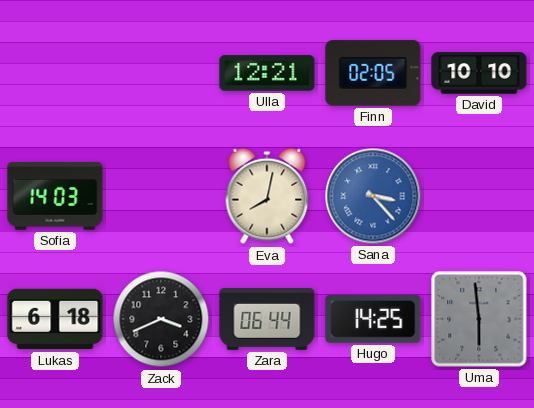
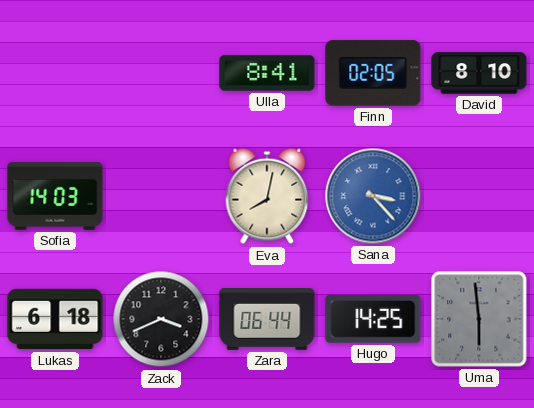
Ulla: 12:21 -> 8:41 (267, 73)
David: 10:10 -> 8:10 (479, 73)
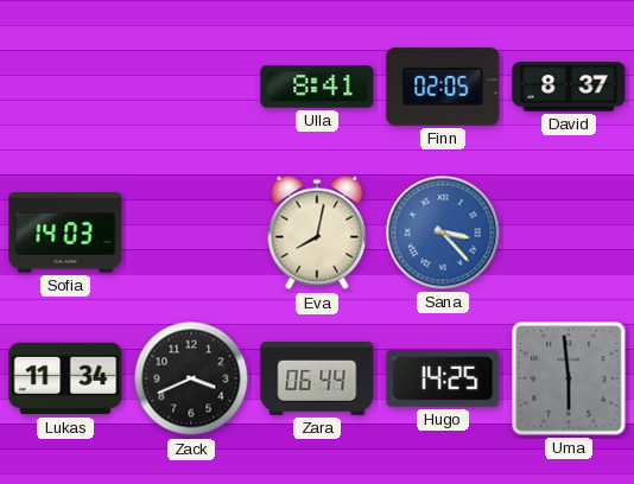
David: 8:10 -> 8:37 (569, 87)
Lukas: 6:18 -> 11:34 (65, 378)
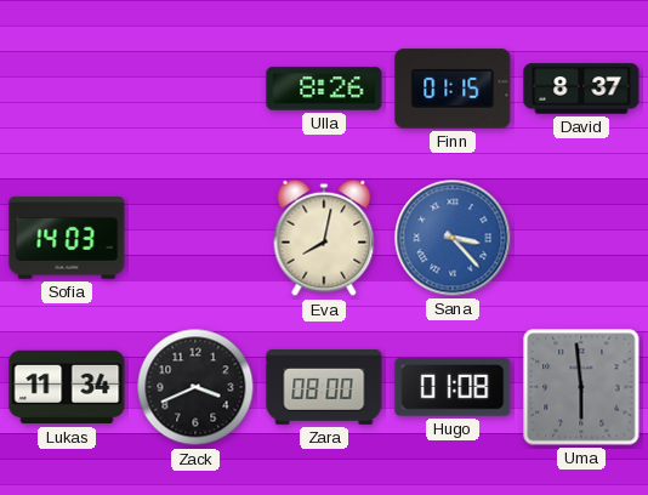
Ulla: 8:41 -> 8:26 (324, 89)
Finn: 02:05 -> 01:15 (453, 89)
Zara: 06:44 -> 08:00 (324, 388)
Hugo: 14:25 -> 01:08 (453, 387)
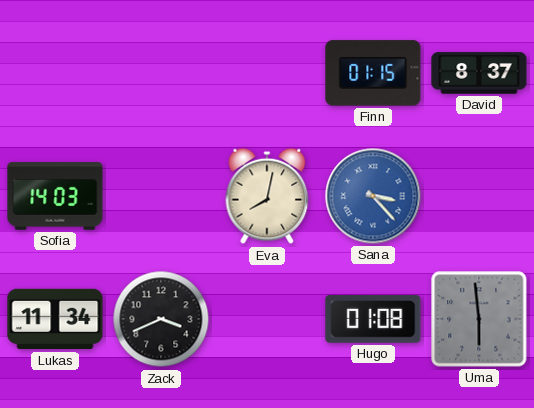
Ulla: 8:26 -> none (324, 89)
Zara: 08:00 -> none (324, 388)
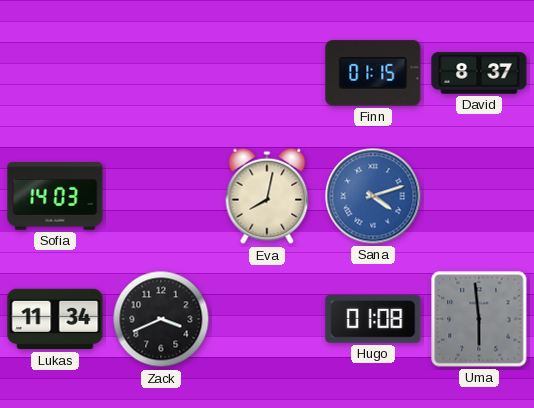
Sana: 3:23 -> 4:12 (373, 196)
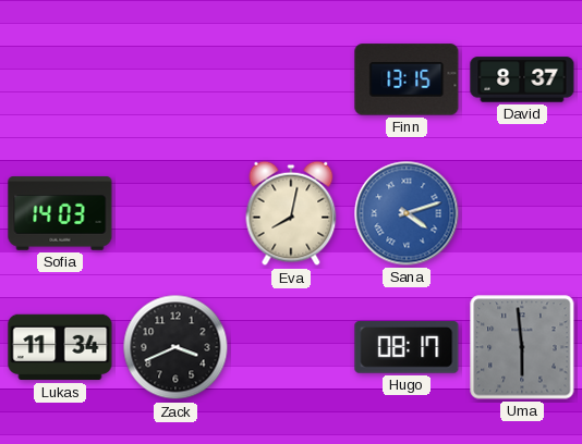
Finn: 01:15 -> 13:15 (407, 79)
Hugo: 01:08 -> 08:17 (407, 347)
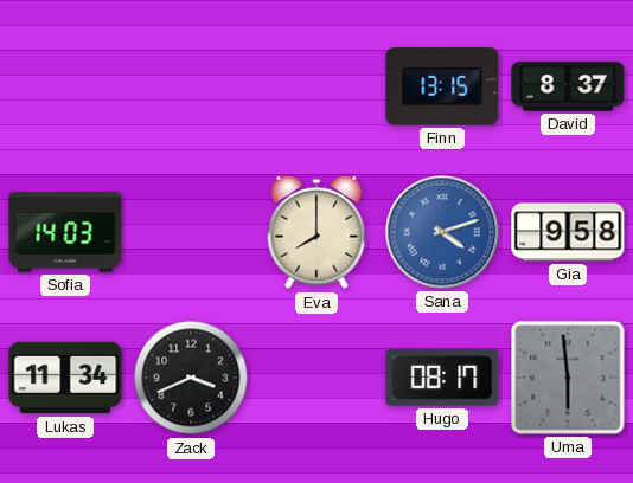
Eva: 8:02 -> 8:00 (316, 232)
Gia: none -> 9:58 (568, 232)
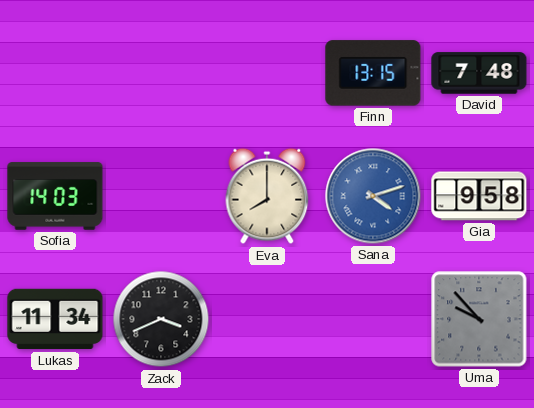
David: 8:37 -> 7:48 (479, 73)
Hugo: 08:17 -> none (442, 378)
Uma: 5:59 -> 9:53 (479, 319)
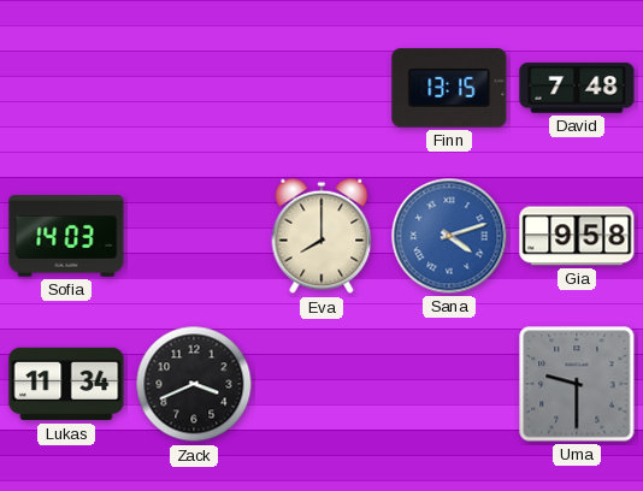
Uma: 9:53 -> 9:30 (577, 384)
